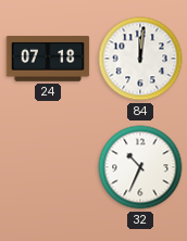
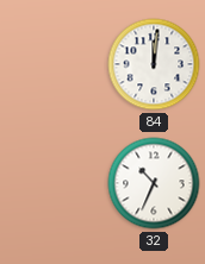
24: 07:18 -> none (48, 59)
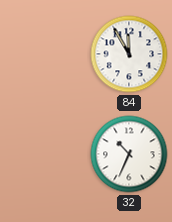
84: 12:01 -> 11:55 (129, 54)
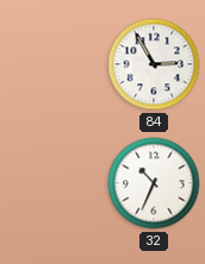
84: 11:55 -> 2:55 (154, 64)
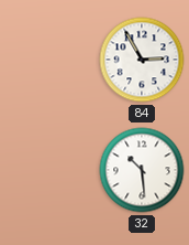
32: 10:34 -> 10:29 (142, 170)
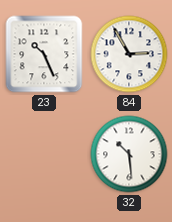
23: none -> 10:26 (44, 54)
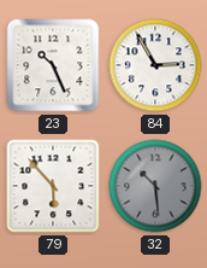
79: none -> 5:53 (53, 186)
32 dial: white -> grey (155, 186)
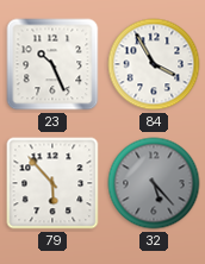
84: 2:55 -> 3:55 (154, 64)
32: 10:29 -> 5:23 (154, 183)
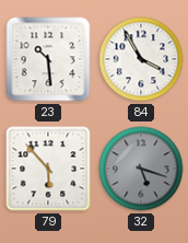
23: 10:26 -> 10:29 (48, 59)
32: 5:23 -> 5:18 (141, 169)
